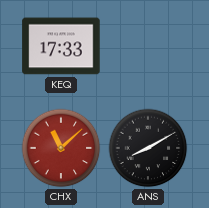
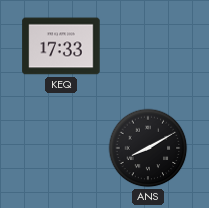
CHX: 11:08 -> none (61, 148)
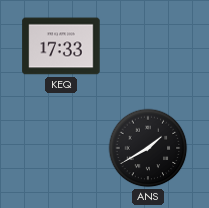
ANS: 8:10 -> 1:40 (148, 148)
